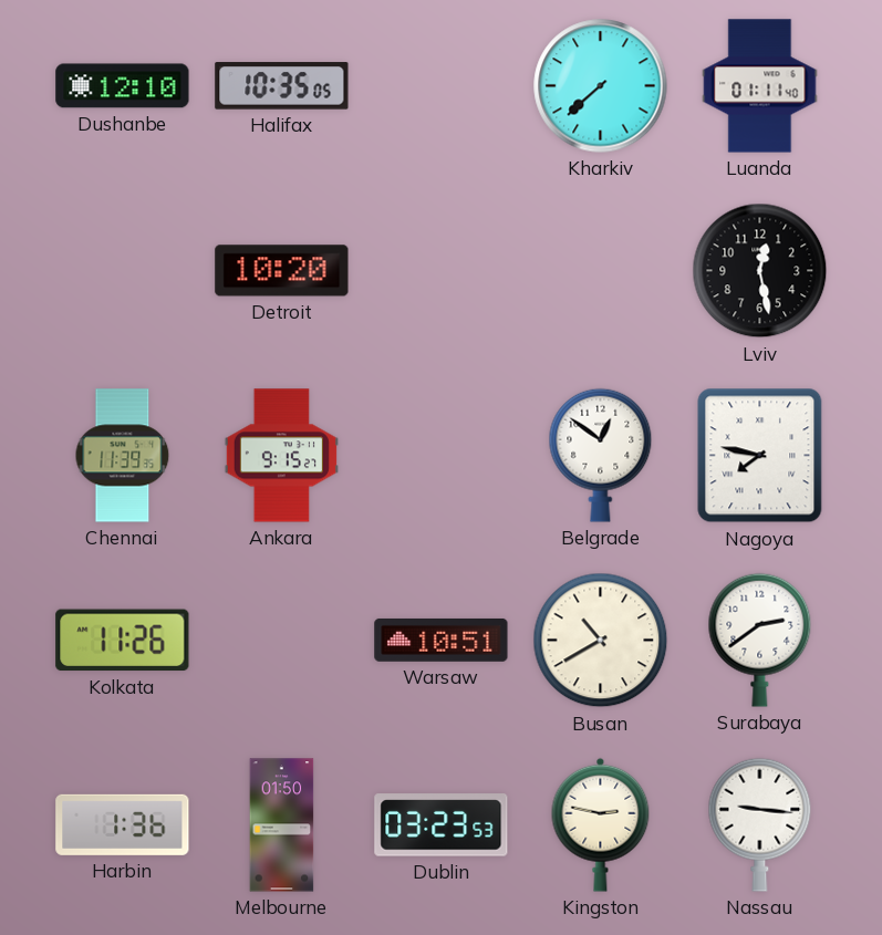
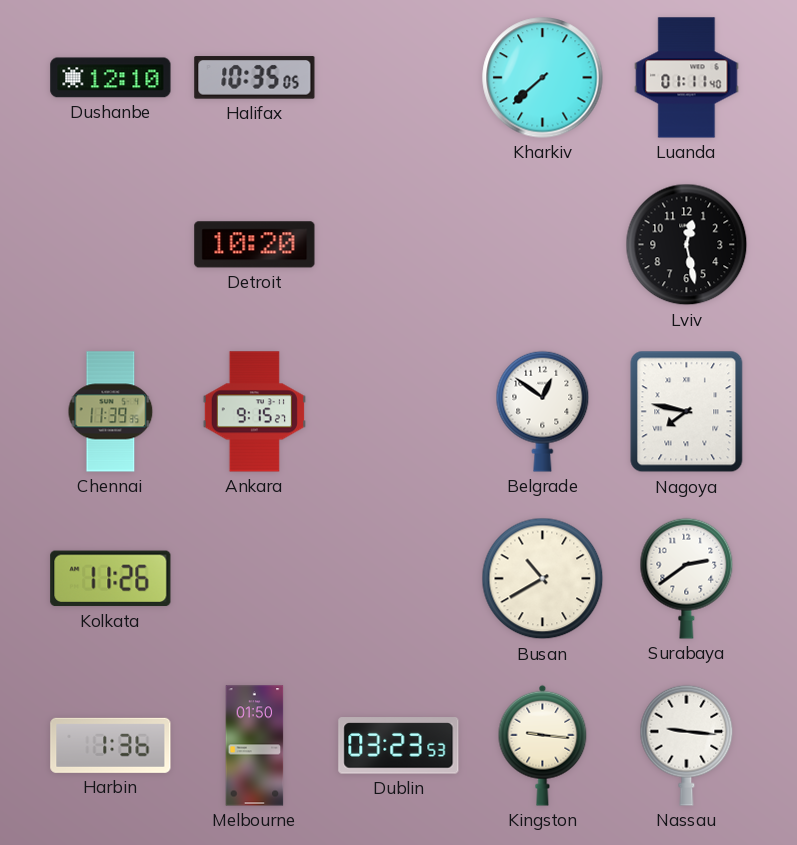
Warsaw: 10:51 -> none (442, 640)
Kingston: 2:47 -> 9:16 (543, 745)
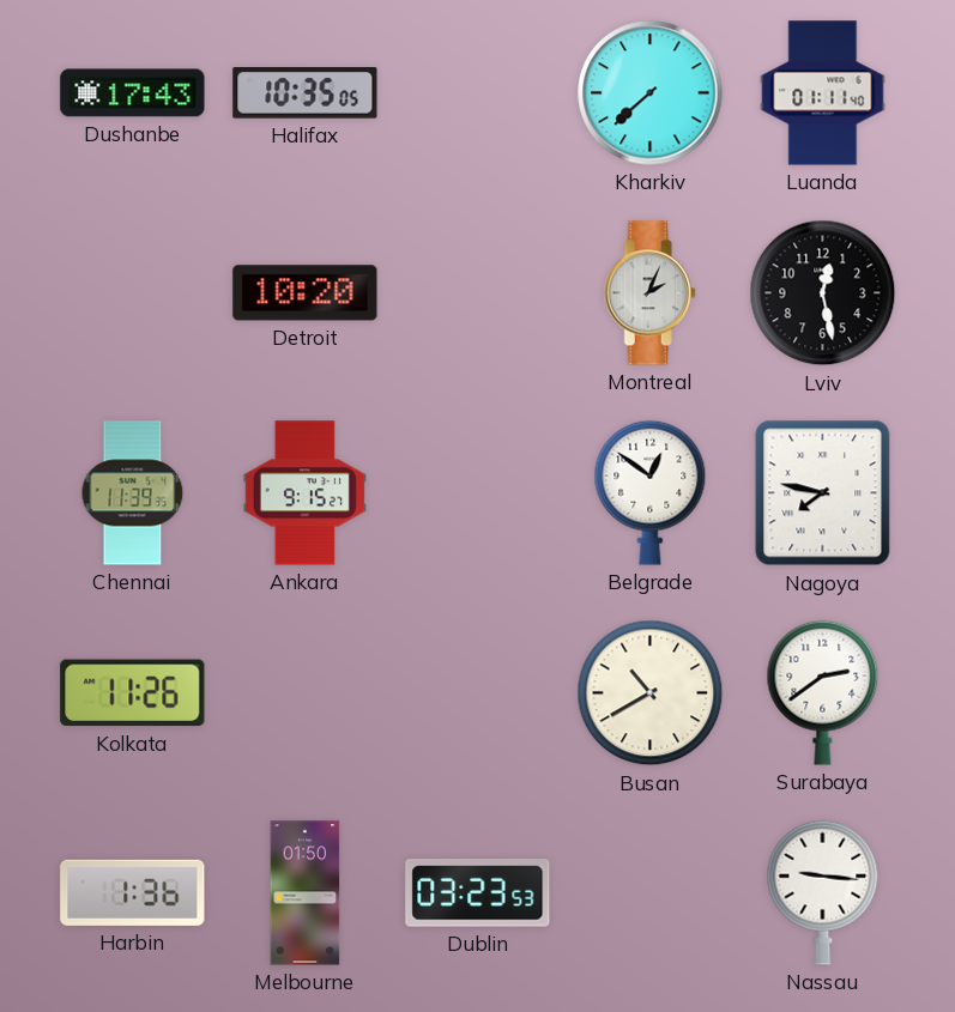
Dushanbe: 12:10 -> 17:43 (133, 93)
Montreal: none -> 2:04 (649, 293)
Kingston: 9:16 -> none (543, 745)
